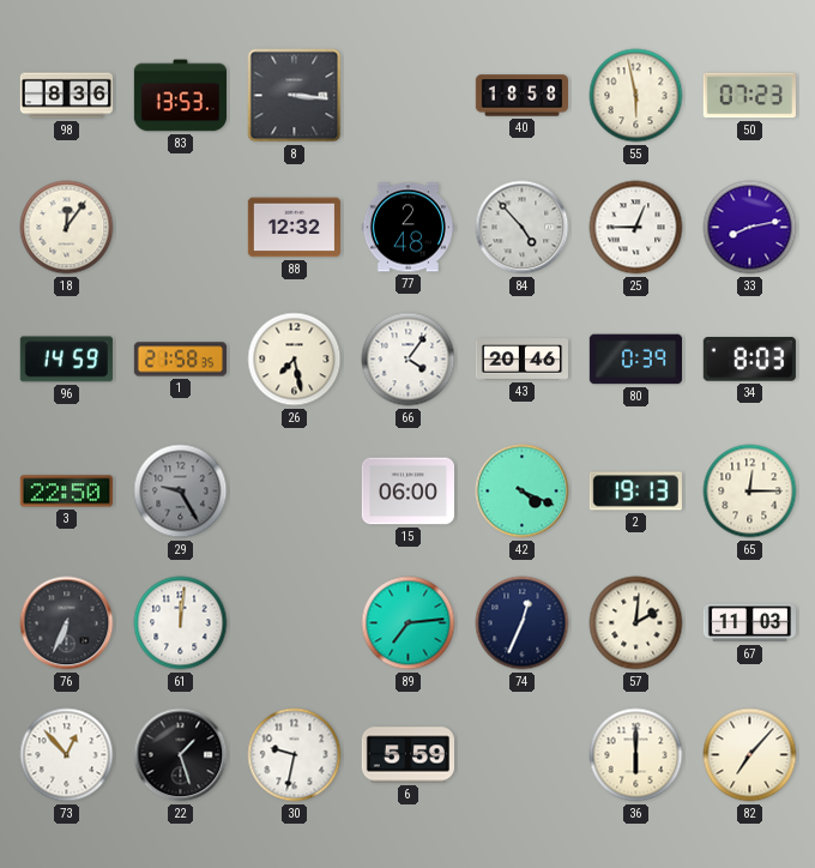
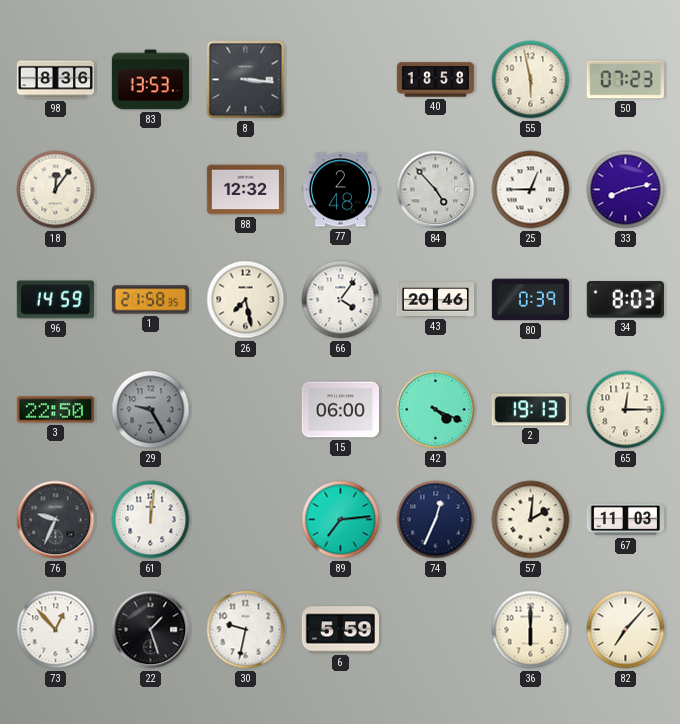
76: 6:34 -> 9:34 (56, 520)
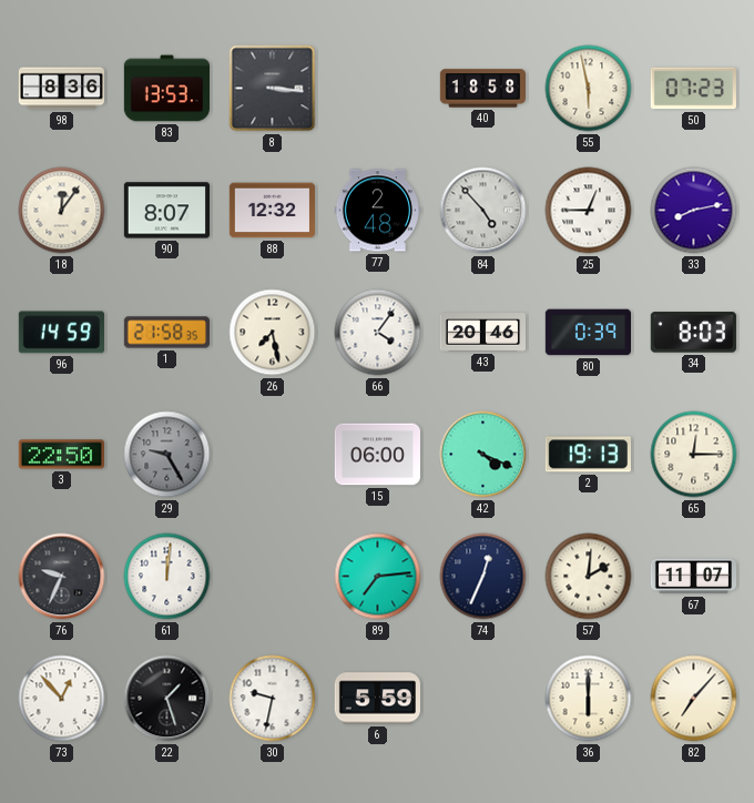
90: none -> 8:07 (166, 211)
67: 11:03 -> 11:07 (693, 577)
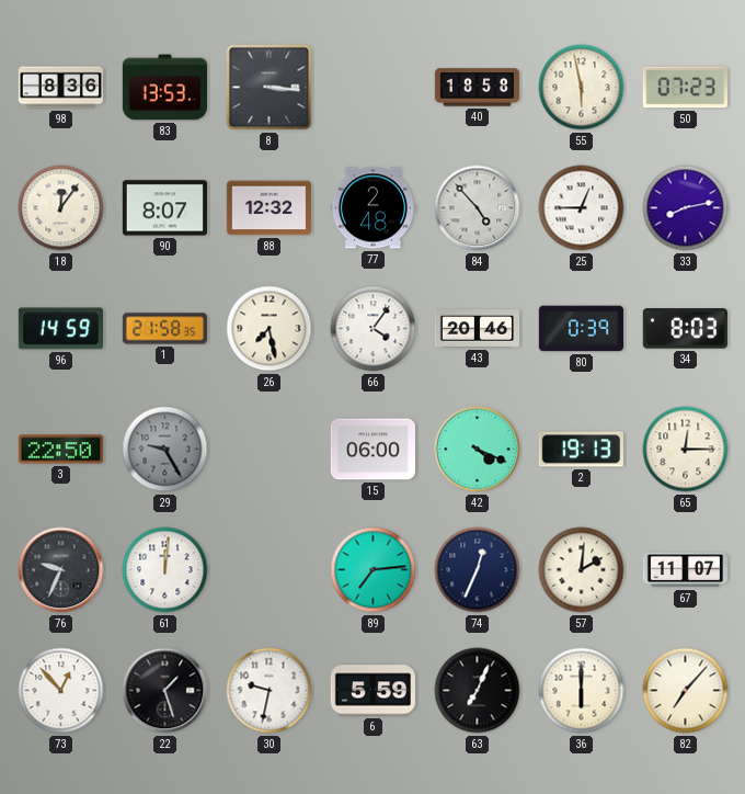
63: none -> 7:04 (478, 691)
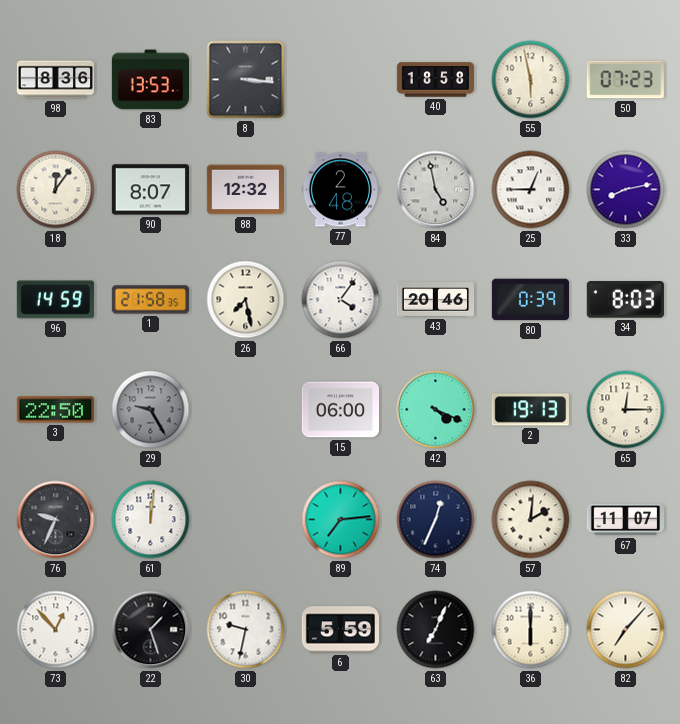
84: 4:53 -> 4:58 (436, 190)
